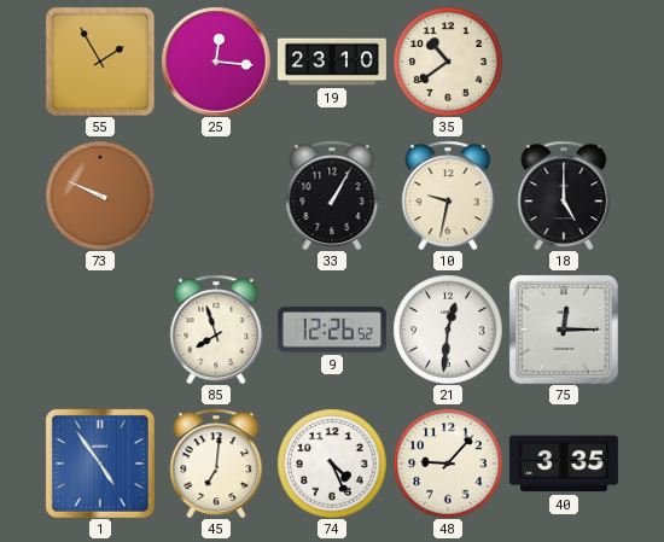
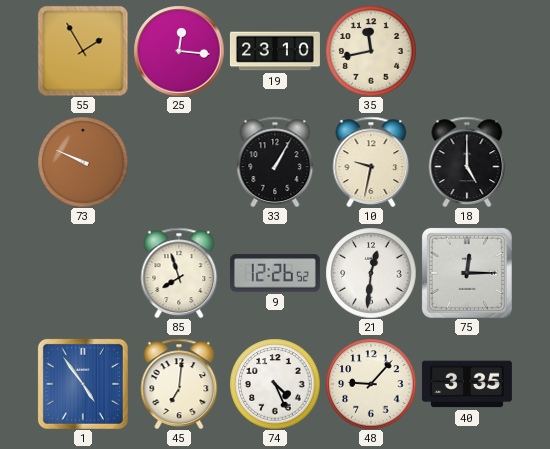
35: 10:39 -> 11:43 (371, 51)
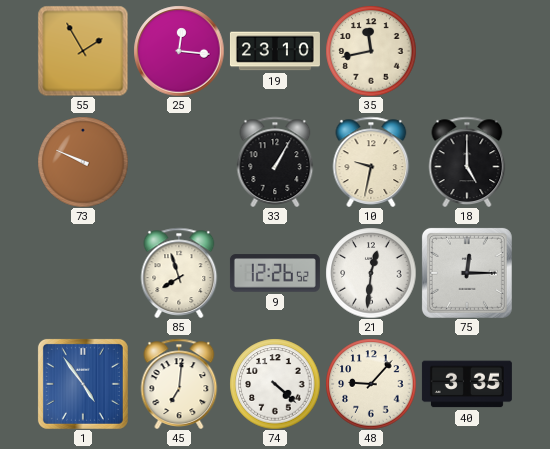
74: 4:26 -> 4:22 (275, 384)
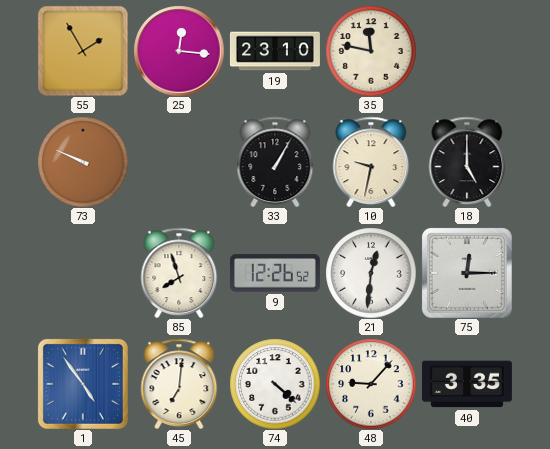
35: 11:43 -> 11:47 (371, 51)
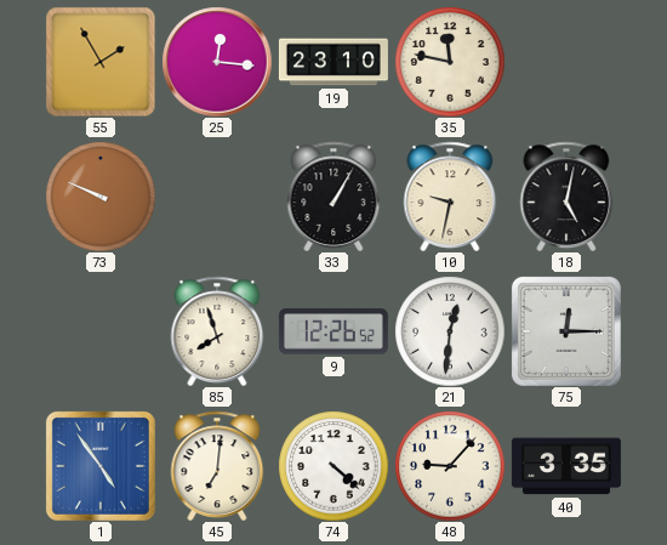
18: 5:00 -> 5:02 (566, 197)
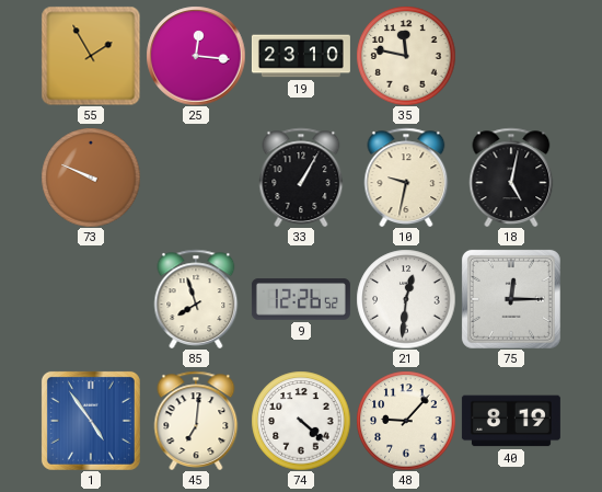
40: 3:35 -> 8:19 (511, 421)
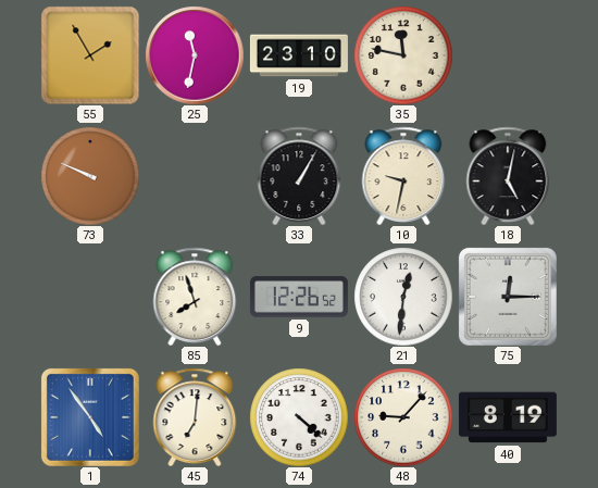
25: 12:16 -> 11:32 (195, 55)
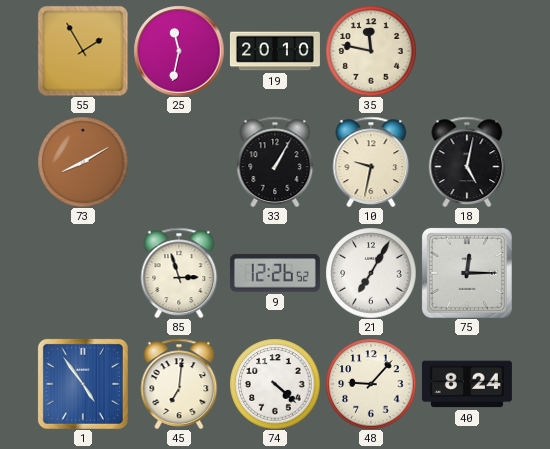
19: 23:10 -> 20:10 (275, 51)
73: 9:49 -> 8:10 (83, 162)
85: 7:57 -> 2:57 (179, 273)
21: 12:31 -> 7:05 (371, 273)
40: 8:19 -> 8:24 (467, 384)
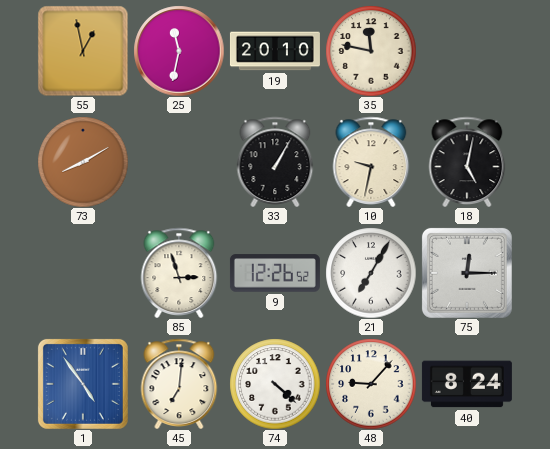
55: 1:55 -> 12:58 (83, 51)
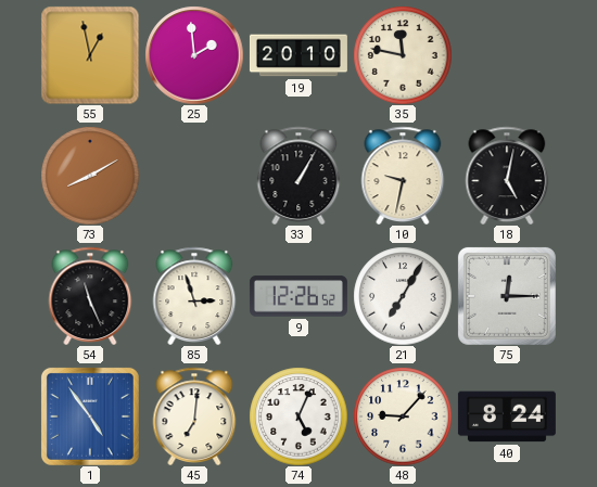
25: 11:32 -> 1:59 (194, 55)
54: none -> 11:26 (90, 296)
74: 4:22 -> 5:04 (298, 416)
